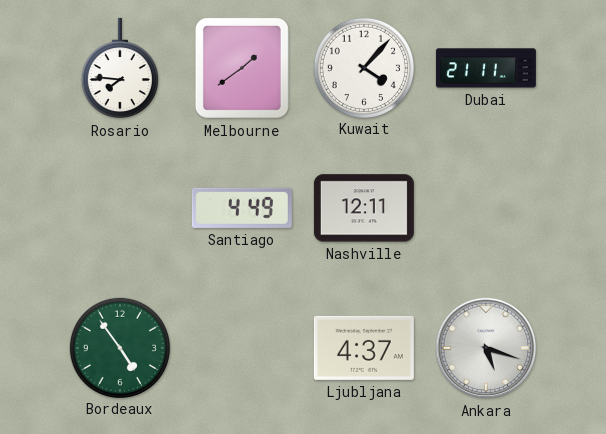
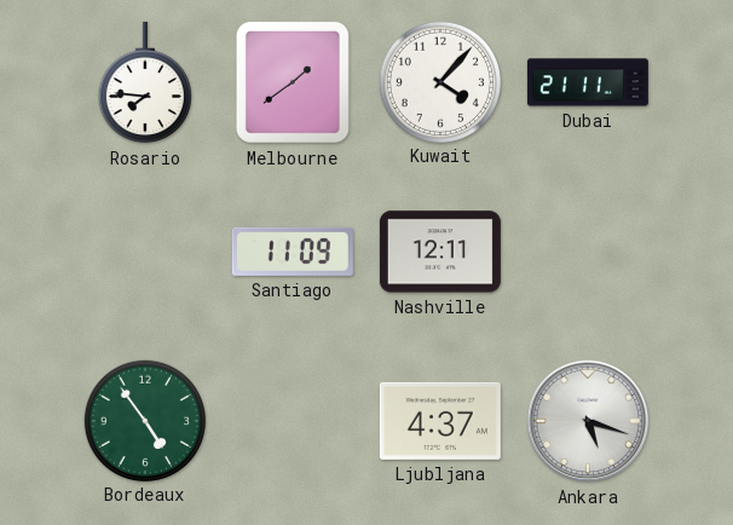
Santiago: 4:49 -> 11:09 (293, 252)
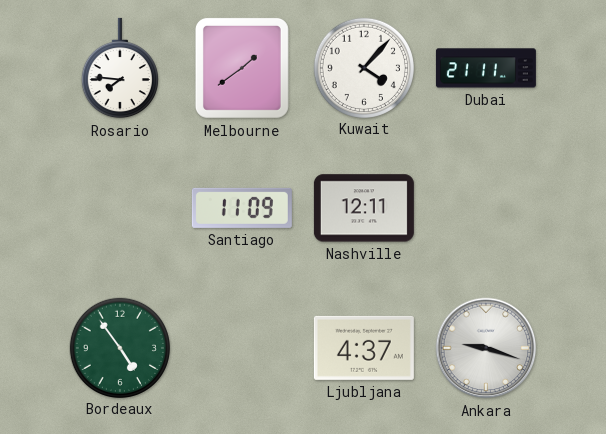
Ankara: 5:18 -> 9:18 (486, 348)
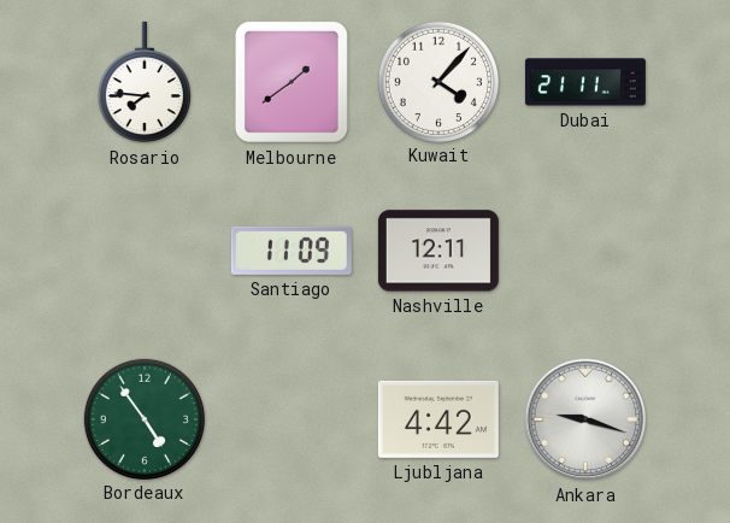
Ljubljana: 4:37 -> 4:42 (438, 419)
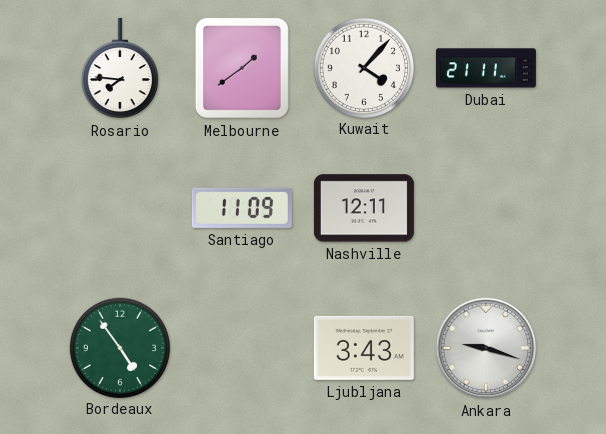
Ljubljana: 4:42 -> 3:43 (364, 348)
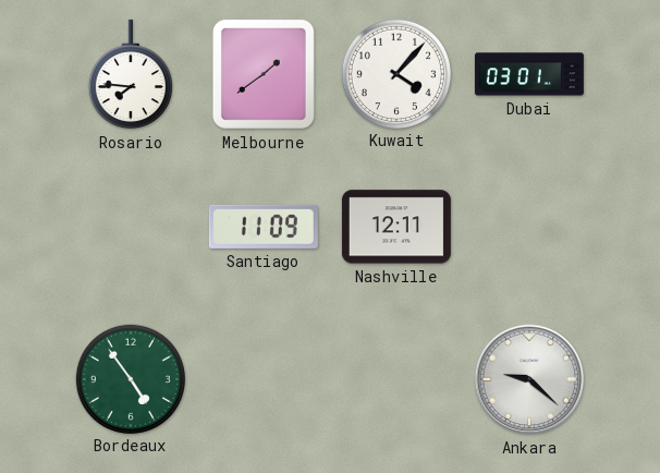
Dubai: 21:11 -> 03:01 (529, 74)
Ljubljana: 3:43 -> none (364, 348)
Ankara: 9:18 -> 9:22 (529, 379)
